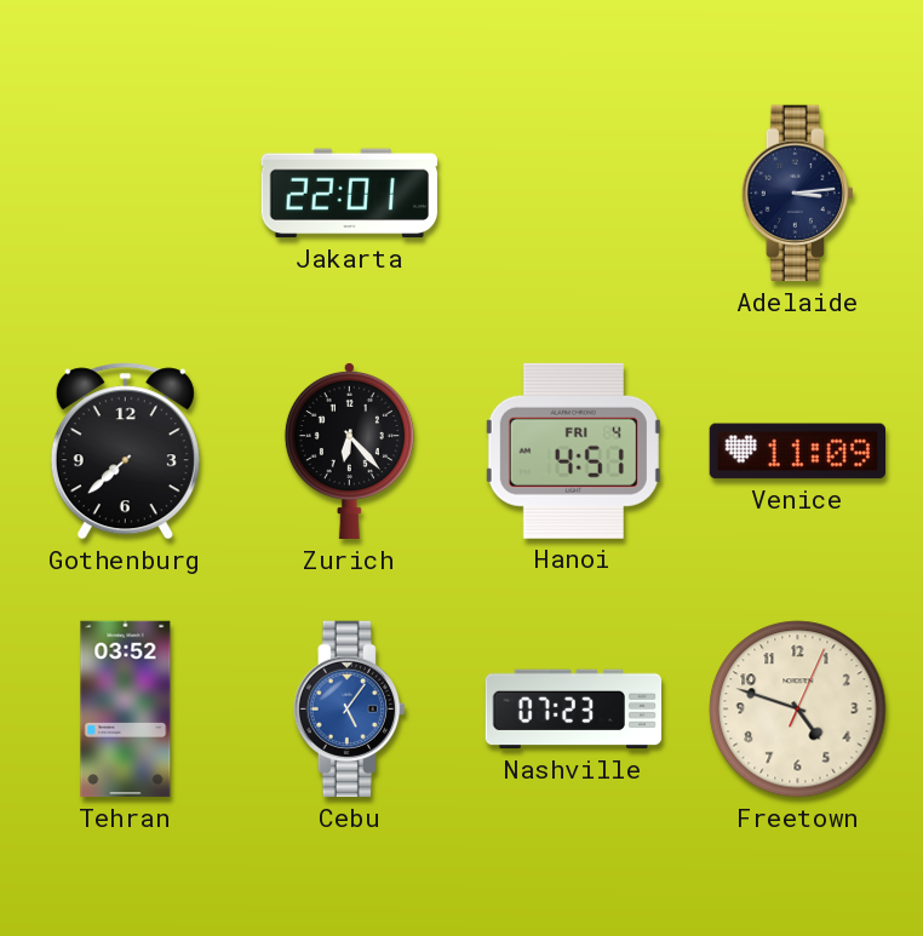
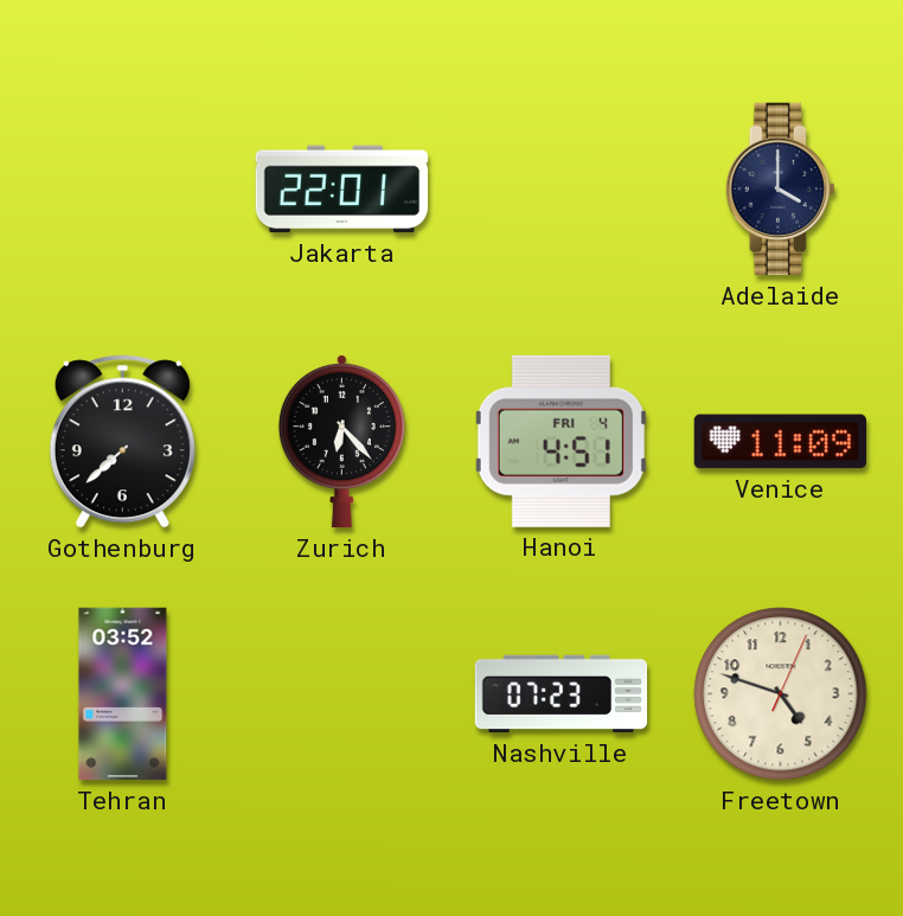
Adelaide: 3:14 -> 4:00 (780, 190)
Cebu: 5:06 -> none (349, 710)
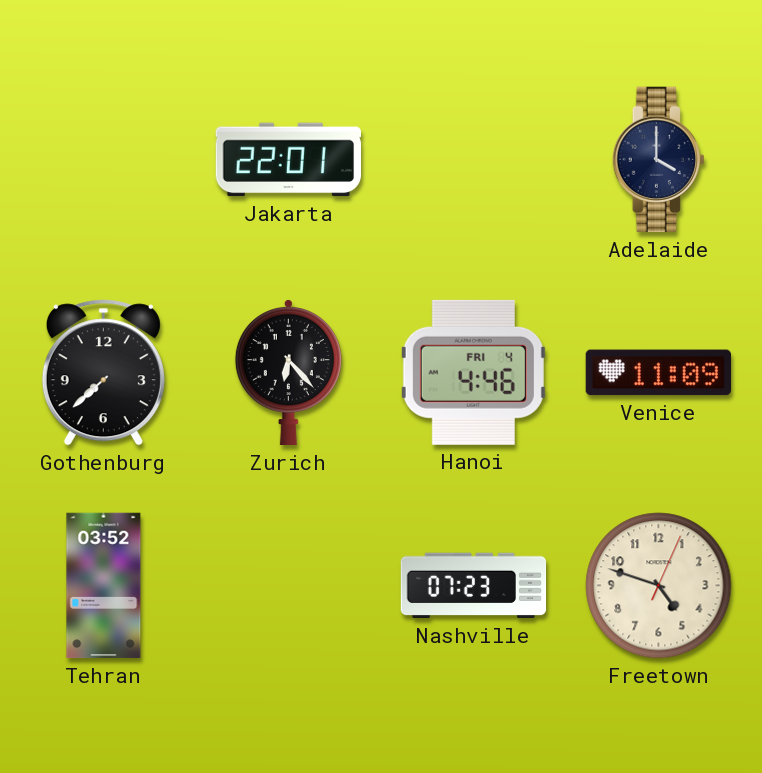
Hanoi: 4:51 -> 4:46 (473, 372)
